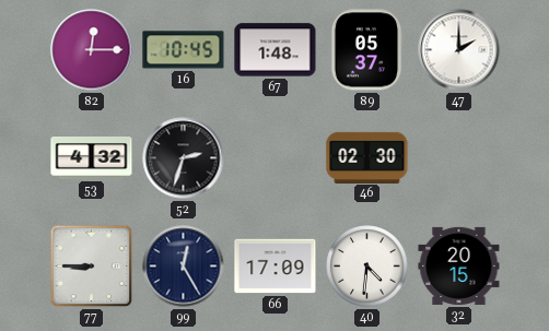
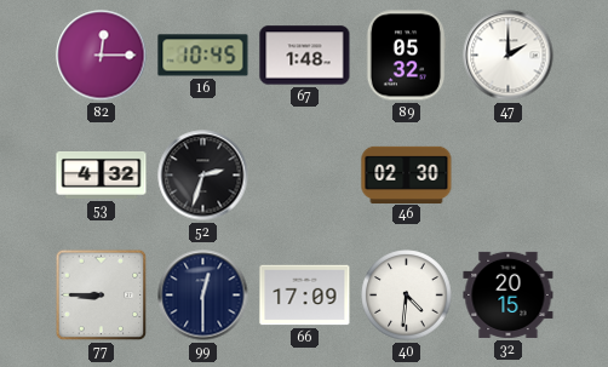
89: 05:37 -> 05:32 (406, 56)
99: 12:25 -> 12:30 (203, 296)
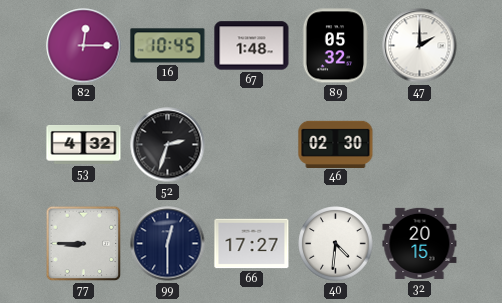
66: 17:09 -> 17:27 (252, 244)
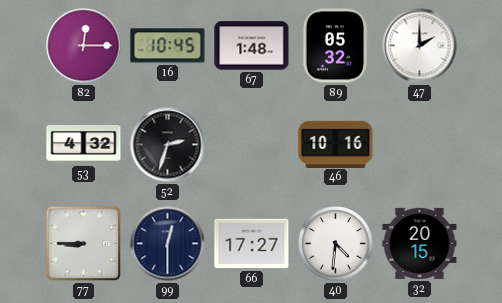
46: 02:30 -> 10:16 (336, 144)
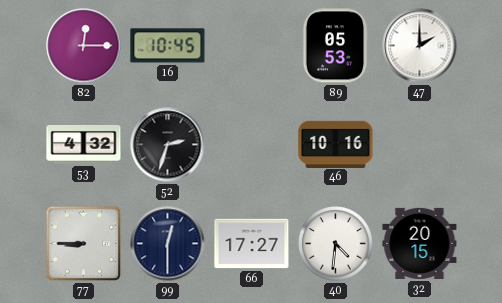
67: 1:48 -> none (252, 46)
89: 05:32 -> 05:53 (335, 46)
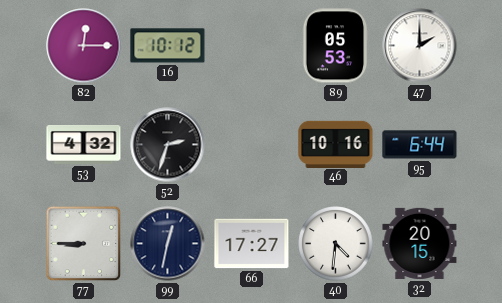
16: 10:45 -> 10:12 (168, 46)
95: none -> 6:44 (420, 145)
99: 12:30 -> 12:32 (168, 244)
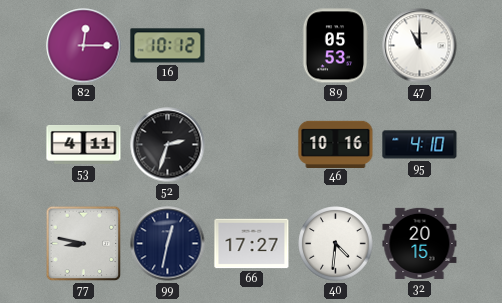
47: 2:00 -> 11:00 (420, 46)
53: 4:32 -> 4:11 (84, 145)
95: 6:44 -> 4:10 (420, 145)
77: 8:45 -> 8:47 (84, 244)
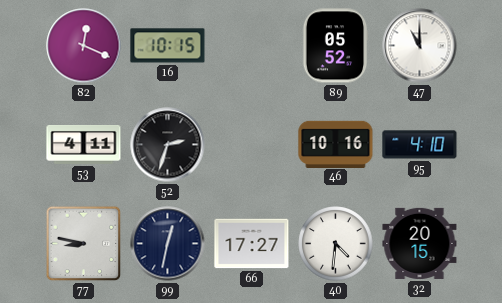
82: 12:15 -> 12:19 (84, 46)
16: 10:12 -> 10:15 (168, 46)
89: 05:53 -> 05:52 (335, 46)
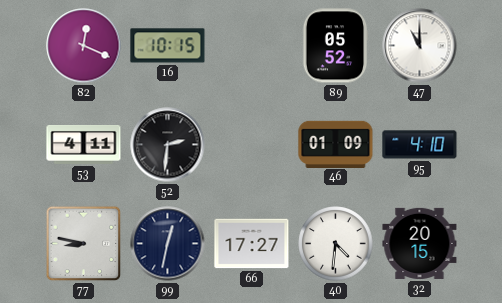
52: 2:33 -> 2:31 (168, 145)
46: 10:16 -> 01:09 (336, 144)
